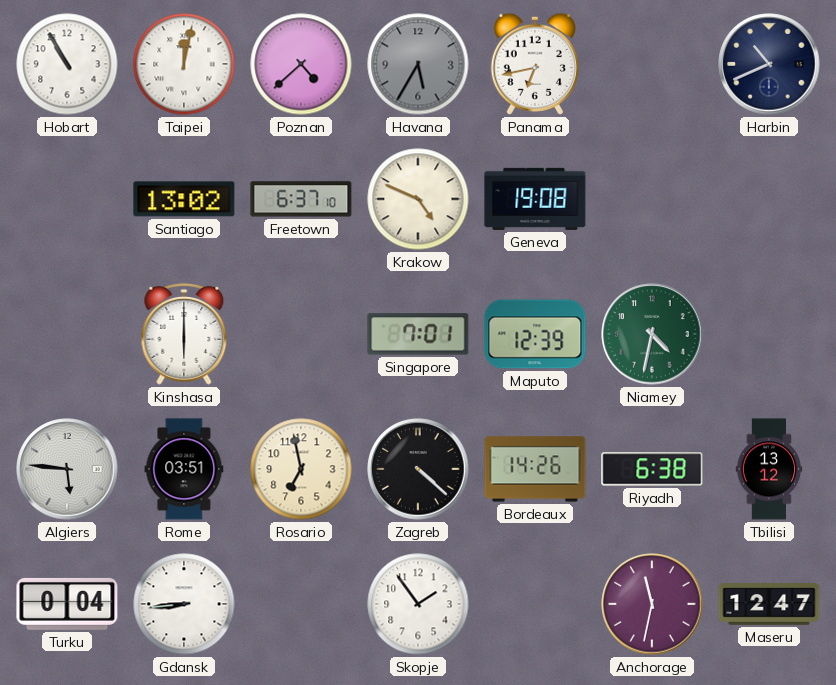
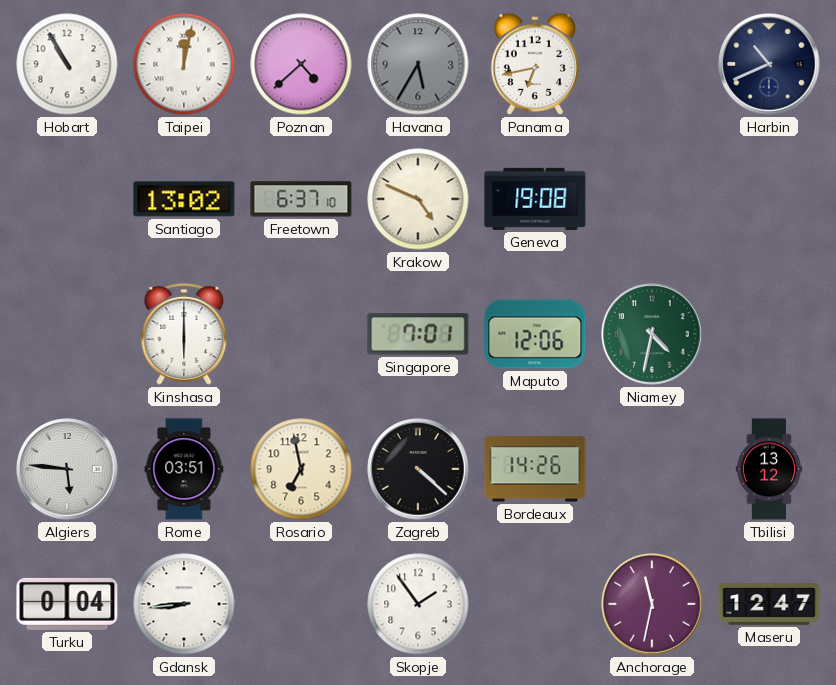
Maputo: 12:39 -> 12:06 (535, 334)
Riyadh: 6:38 -> none (652, 469)
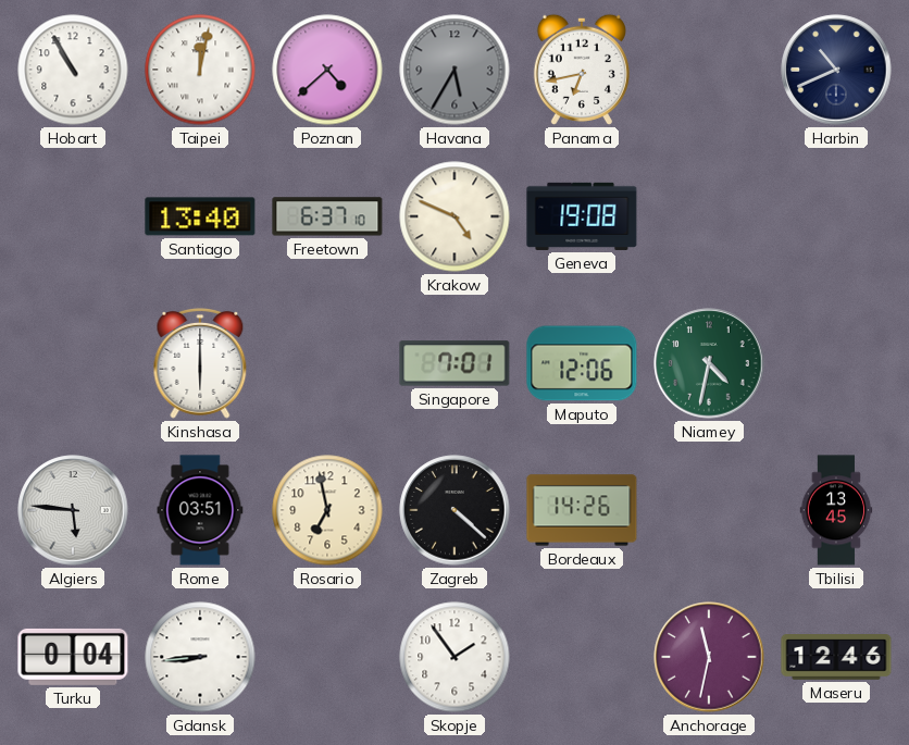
Santiago: 13:02 -> 13:40 (200, 216)
Tbilisi: 13:12 -> 13:45 (836, 510)
Maseru: 12:47 -> 12:46 (836, 658)
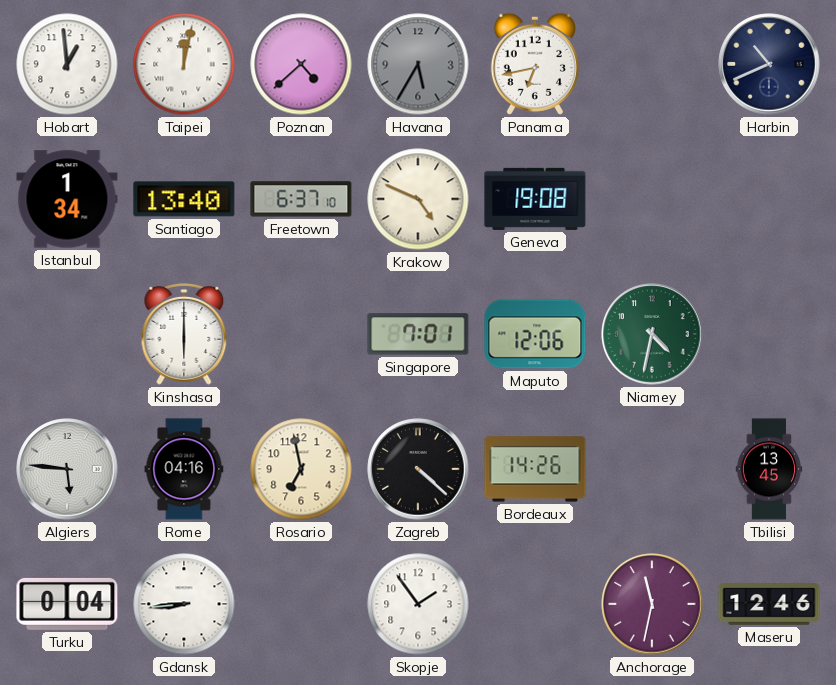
Hobart: 10:55 -> 12:59 (67, 64)
Istanbul: none -> 1:34 (67, 199)
Rome: 03:51 -> 04:16 (184, 469)
